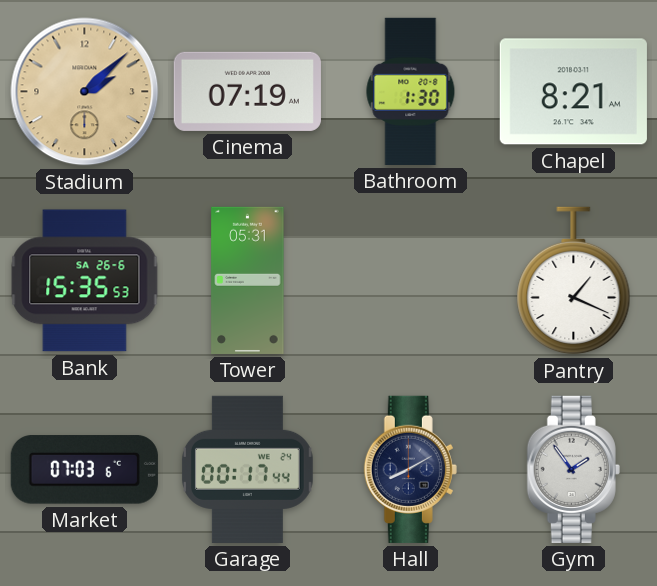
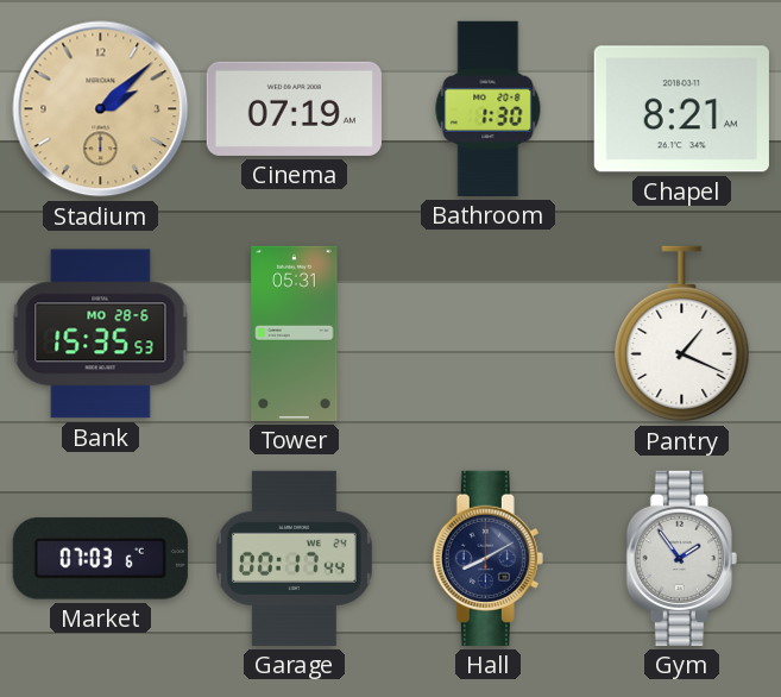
Bank date: SA 26-6 -> MO 28-6 (101, 334)
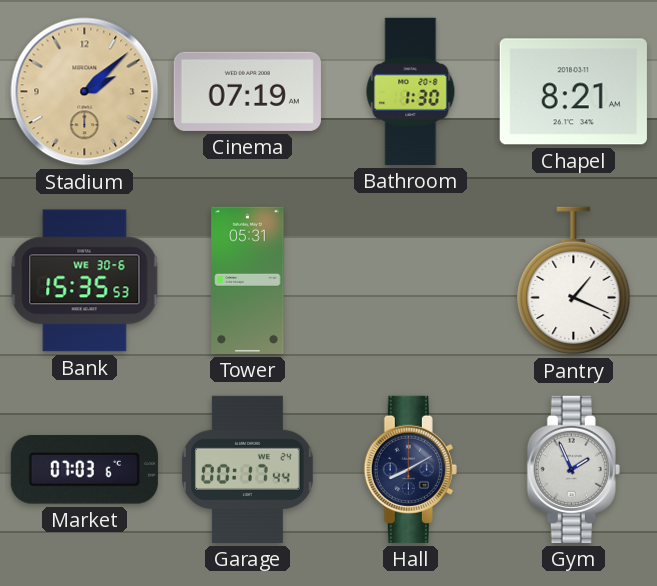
Bank date: MO 28-6 -> WE 30-6 (85, 281)
Gym: 1:54 -> 1:56 (573, 469)
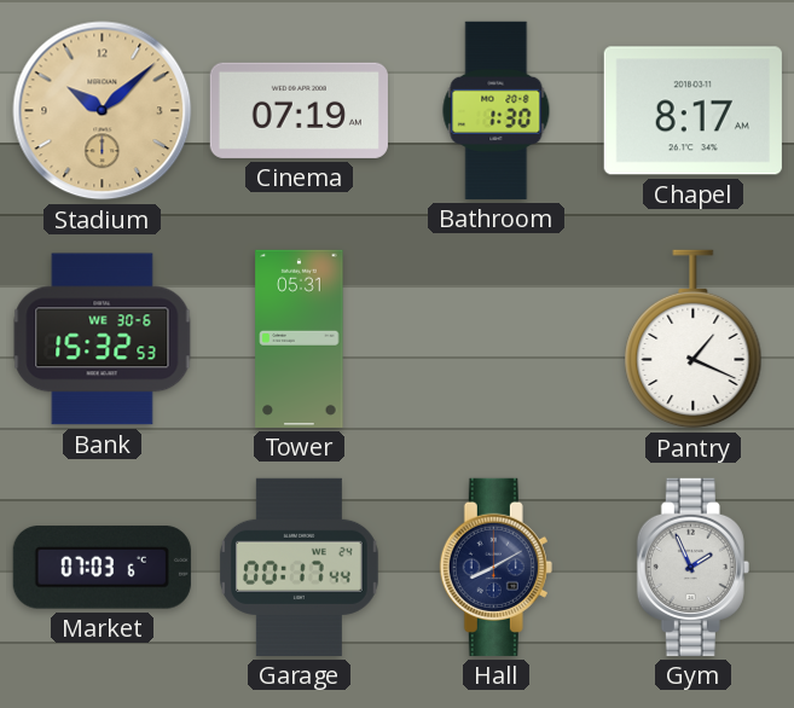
Stadium: 2:08 -> 10:08 (103, 111)
Chapel: 8:21 -> 8:17 (692, 111)
Bank: 15:35 -> 15:32 (103, 340)
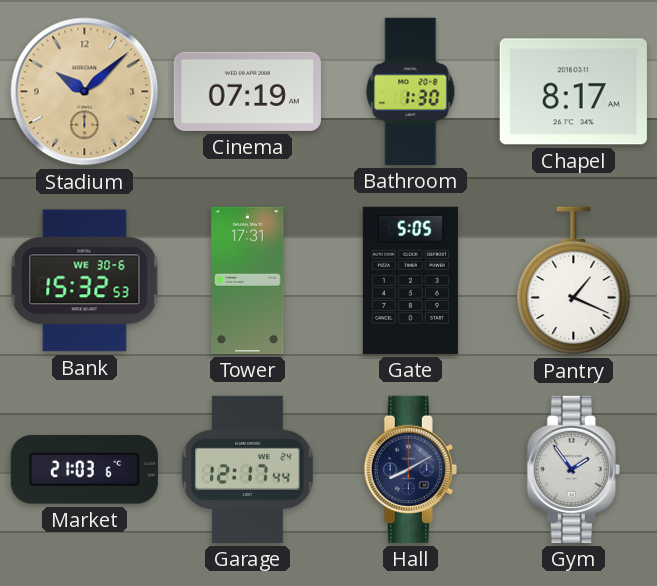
Tower: 05:31 -> 17:31 (248, 280)
Gate: none -> 5:05 (410, 280)
Market: 07:03 -> 21:03 (84, 470)
Garage: 00:17 -> 12:17 (247, 469)
Gym: 1:56 -> 1:54 (573, 469)
